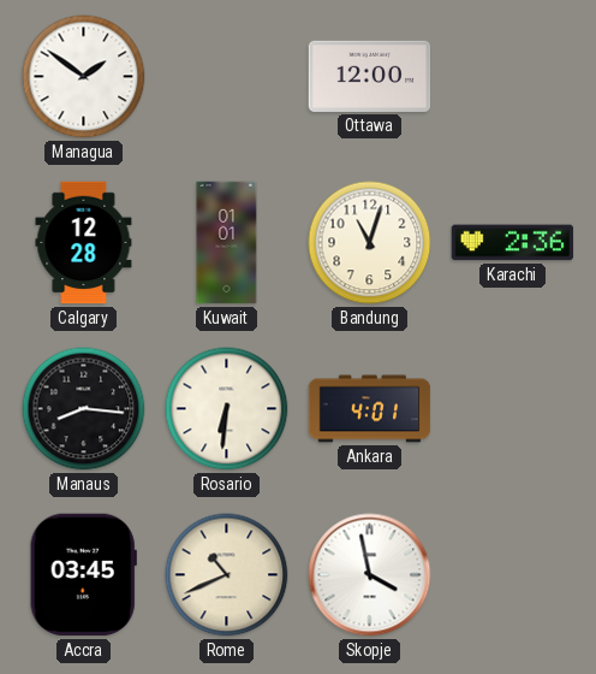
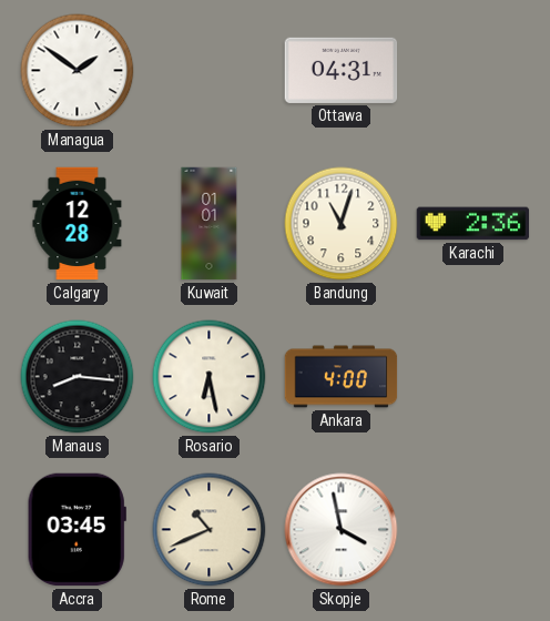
Ottawa: 12:00 -> 04:31 (342, 70)
Rosario: 6:31 -> 6:28 (210, 377)
Ankara: 4:01 -> 4:00 (342, 377)
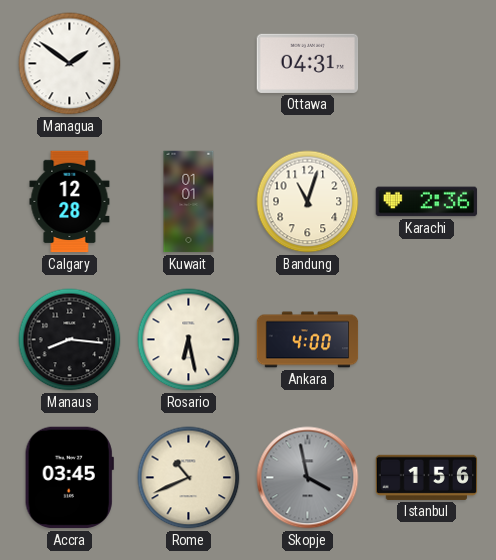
Skopje dial: white -> grey (308, 478)
Istanbul: none -> 1:56 (427, 477)
